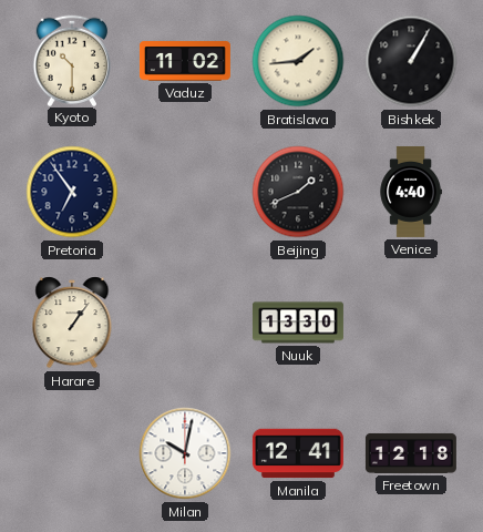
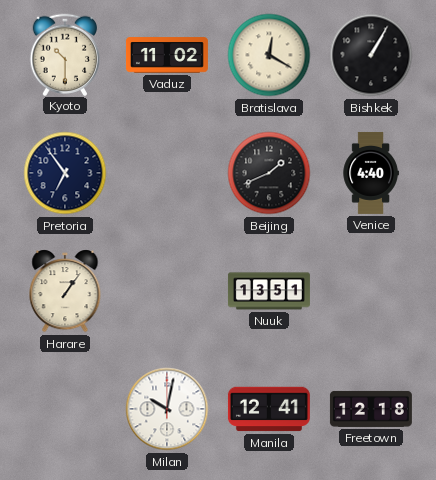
Bratislava: 1:44 -> 12:20 (269, 55)
Nuuk: 13:30 -> 13:51 (269, 291)
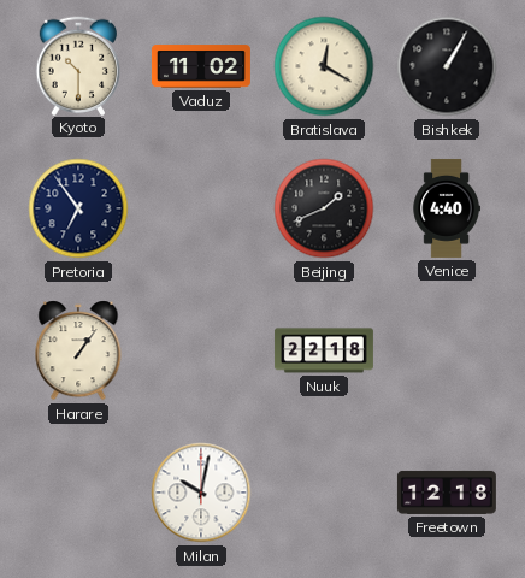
Nuuk: 13:51 -> 22:18 (324, 350)
Manila: 12:41 -> none (269, 409)
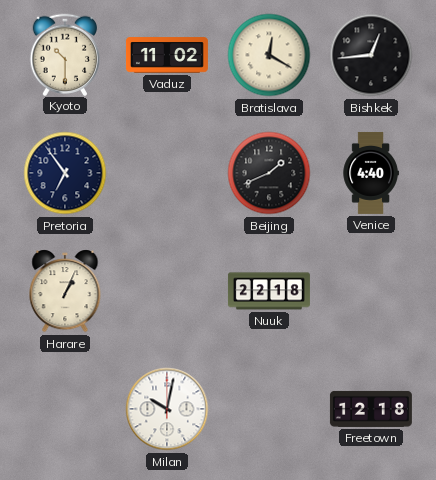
Bishkek: 1:05 -> 12:44 (371, 55)
Harare: 1:06 -> 1:04 (65, 291)
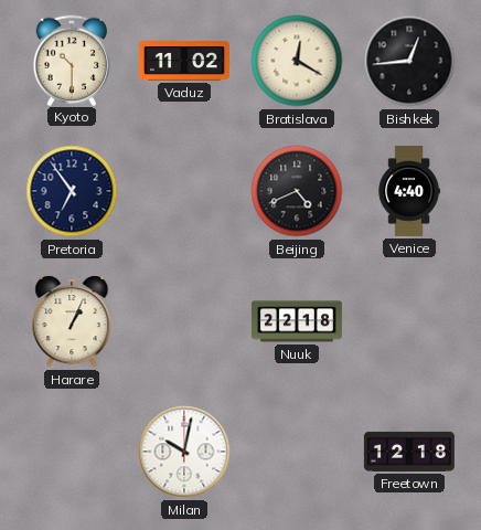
Beijing: 1:41 -> 4:41 (297, 191)
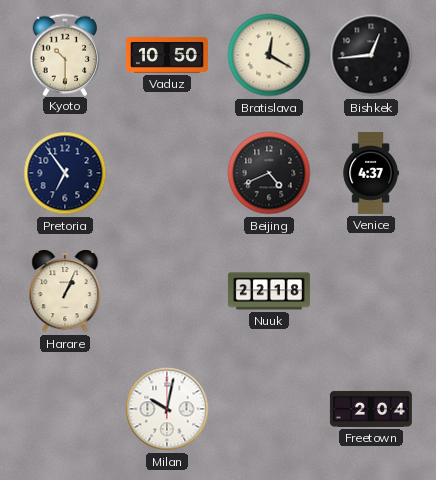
Vaduz: 11:02 -> 10:50 (167, 55)
Venice: 4:40 -> 4:37 (371, 173)
Freetown: 12:18 -> 2:04 (371, 409)
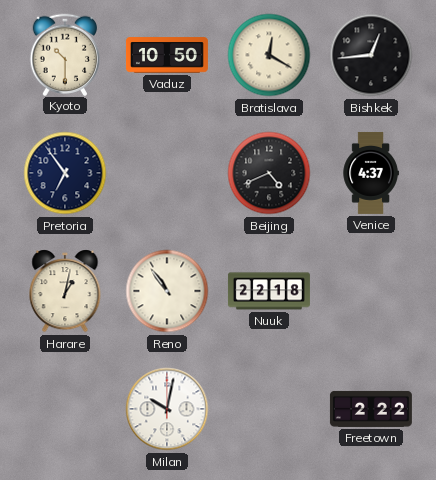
Harare: 1:04 -> 1:02 (65, 291)
Reno: none -> 10:54 (167, 291)
Freetown: 2:04 -> 2:22 (371, 409)
